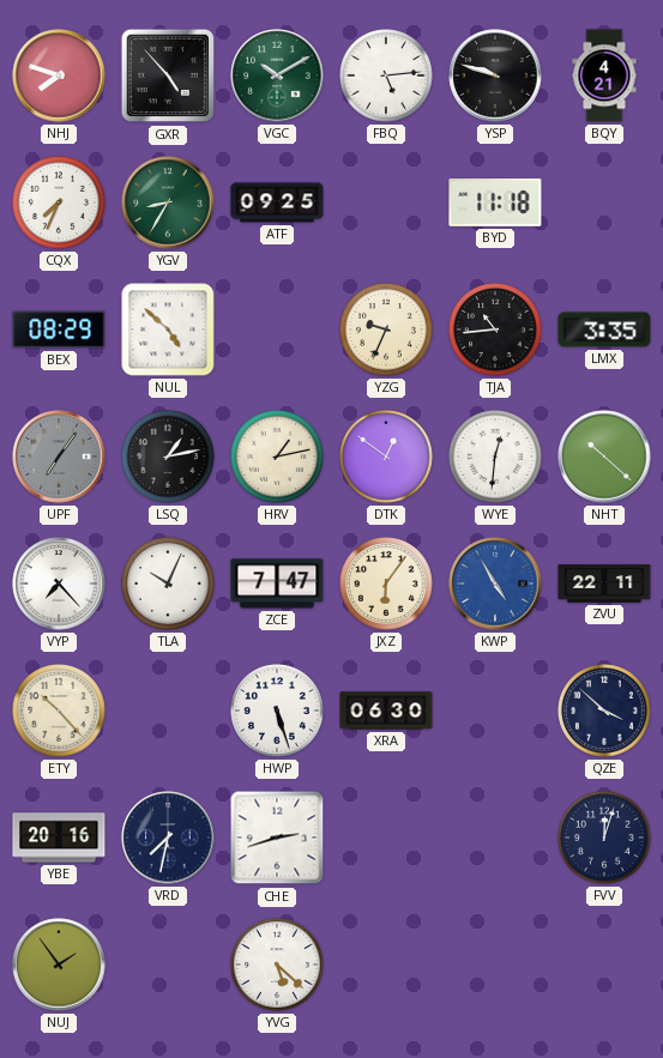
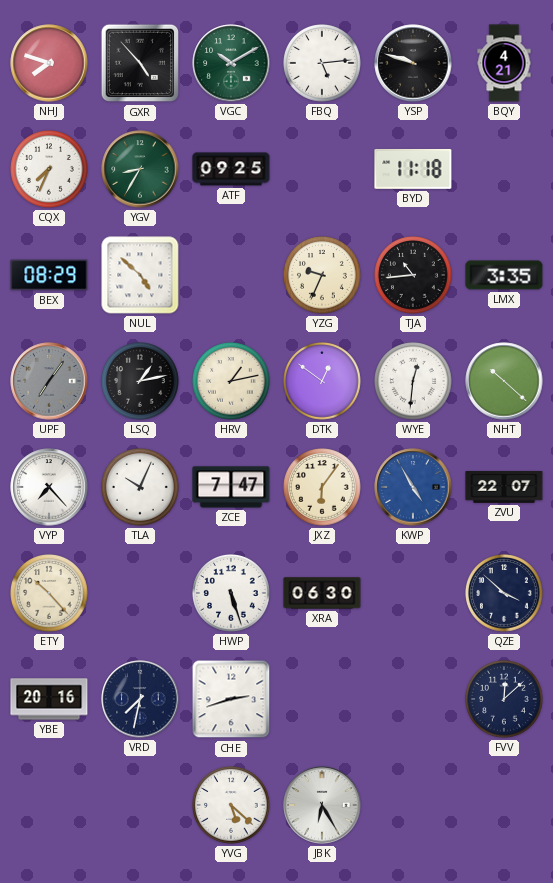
ZVU: 22:11 -> 22:07 (504, 488)
FVV: 12:03 -> 12:08 (505, 700)
NUJ: 1:54 -> none (59, 965)
JBK: none -> 6:25 (322, 805)
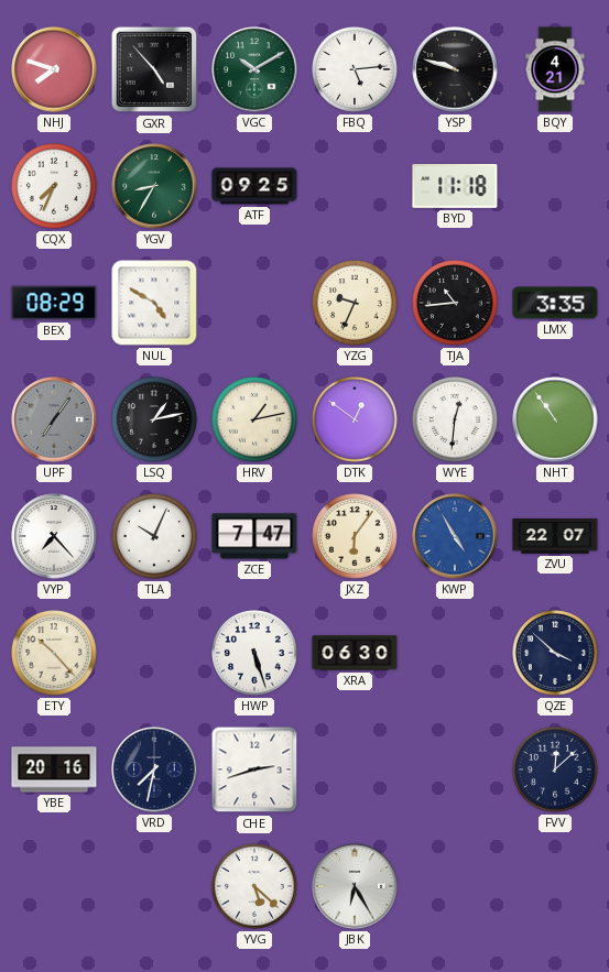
NUL: 4:52 -> 4:50 (154, 303)
NHT: 10:22 -> 10:54 (555, 419)
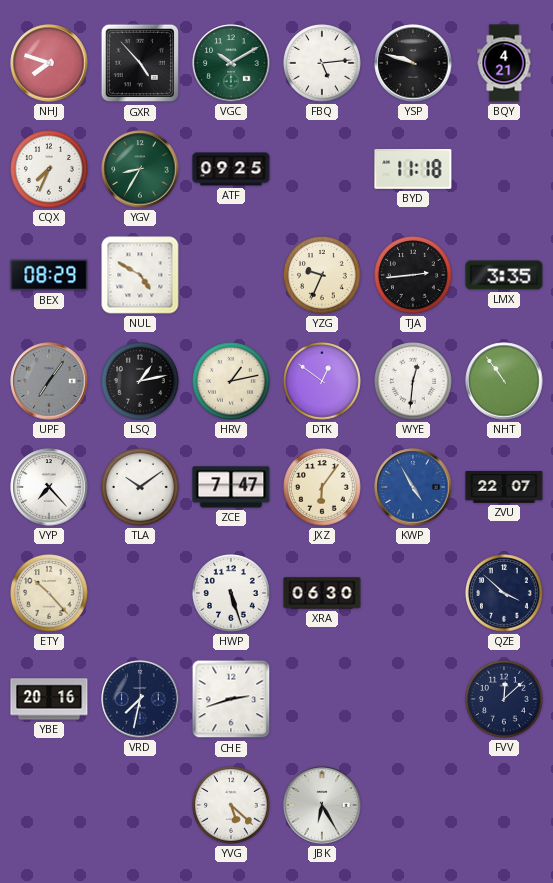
TJA: 10:44 -> 2:44 (414, 276)
TLA: 10:04 -> 10:09 (141, 488)
